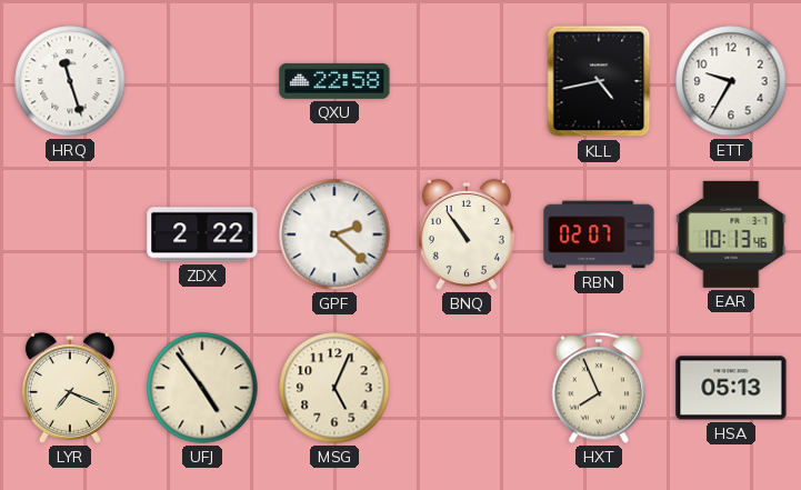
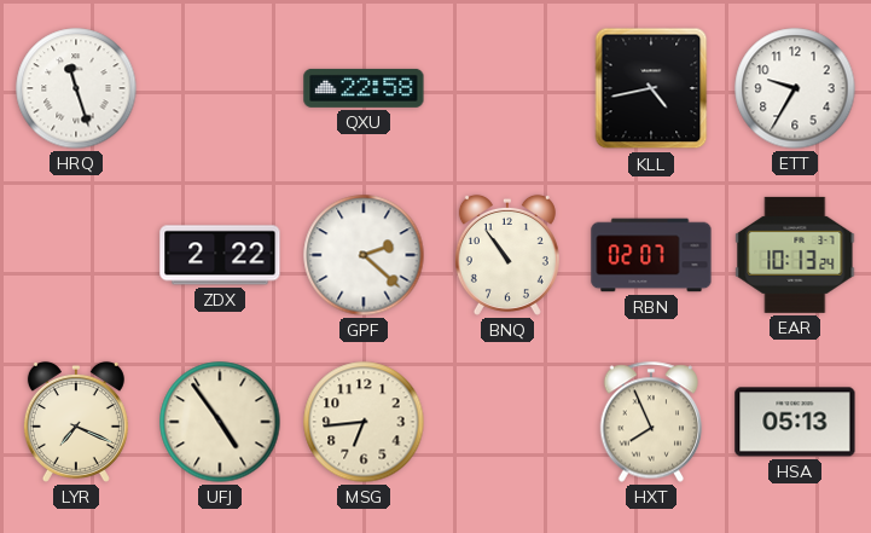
EAR: 10:13:46 -> 10:13:24 (795, 255)
MSG: 5:04 -> 6:44 (364, 422)
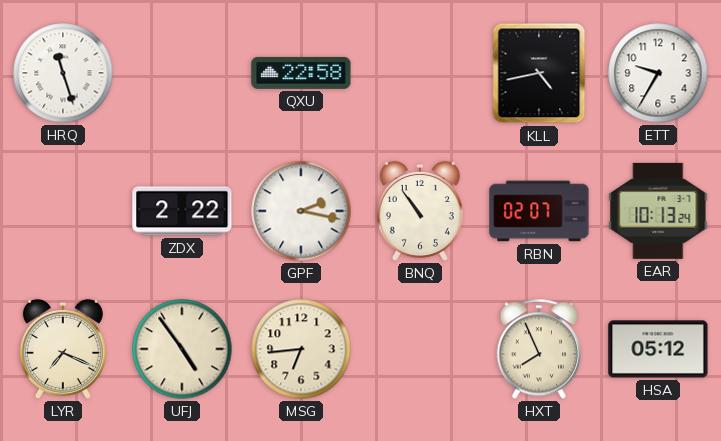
GPF: 2:22 -> 2:17 (301, 211)
HSA: 05:13 -> 05:12 (658, 349)
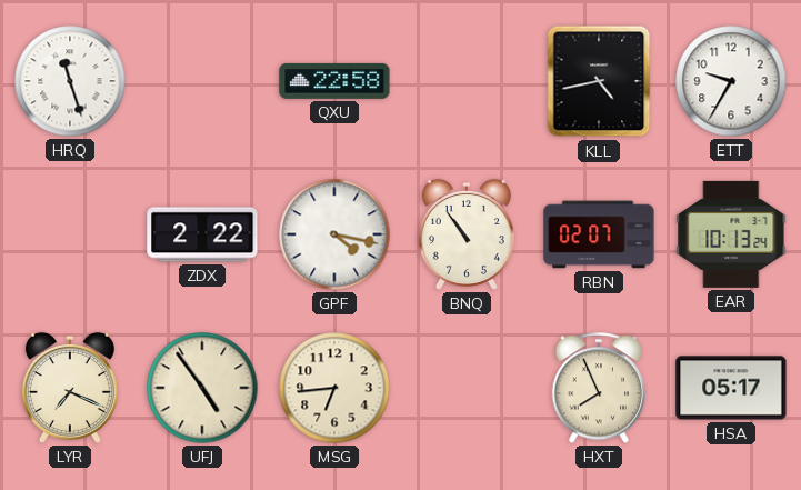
GPF: 2:17 -> 4:17 (334, 234)
HSA: 05:12 -> 05:17 (731, 388)
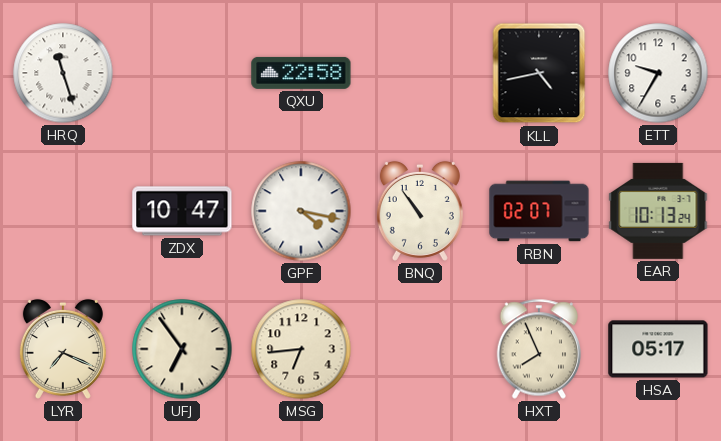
ZDX: 2:22 -> 10:47 (182, 211)
UFJ: 4:54 -> 6:54 (182, 349)
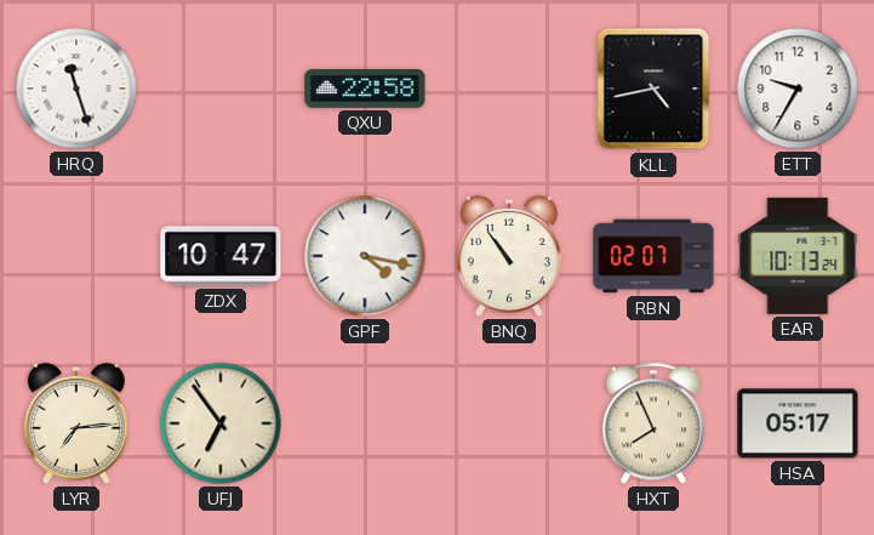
LYR: 7:19 -> 7:14 (76, 423)
MSG: 6:44 -> none (301, 349)
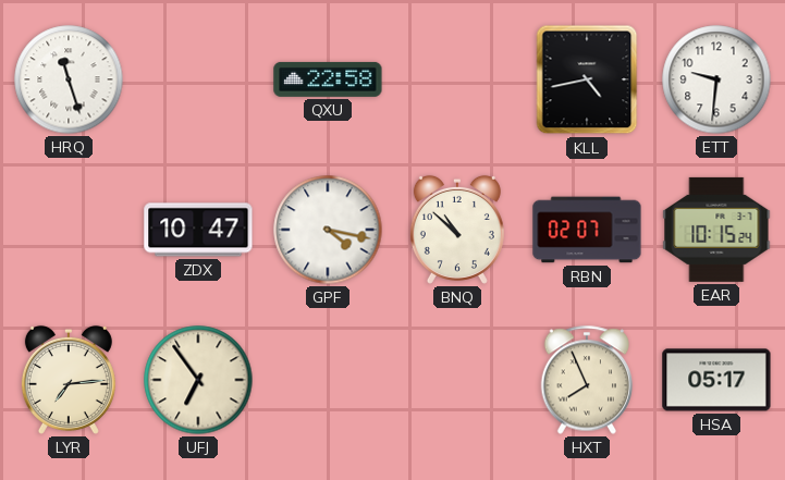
ETT: 9:35 -> 9:31 (716, 79)
BNQ: 10:54 -> 10:52 (457, 230)
EAR: 10:13 -> 10:15 (716, 230)
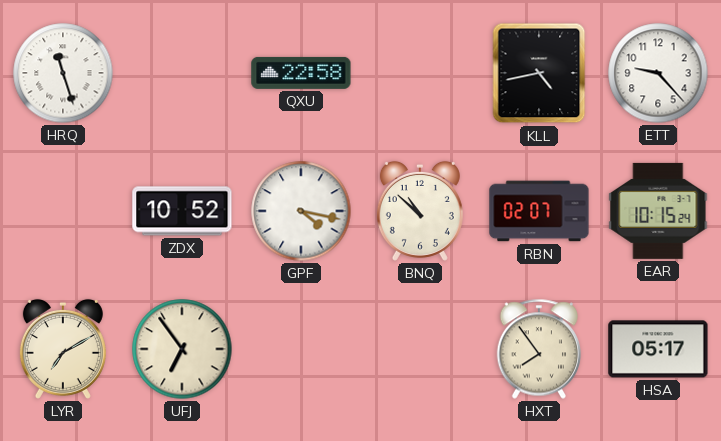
ETT: 9:31 -> 9:23 (658, 73)
ZDX: 10:47 -> 10:52 (182, 211)
LYR: 7:14 -> 7:10 (63, 349)
HXT: 7:56 -> 7:54 (539, 349)
